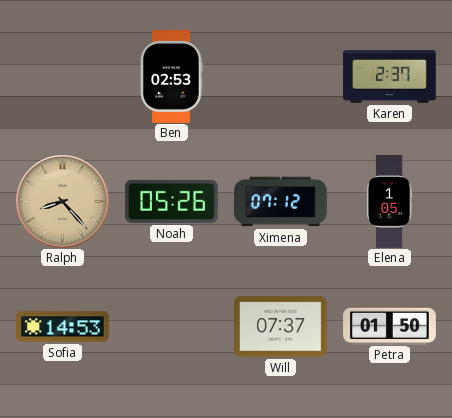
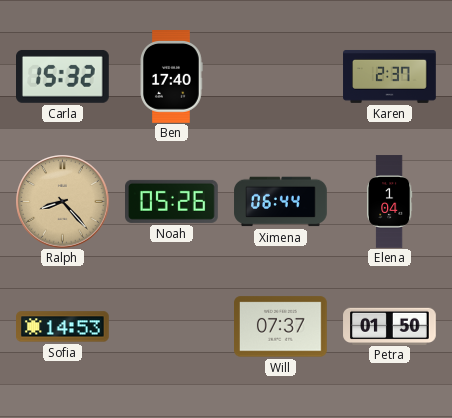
Carla: none -> 15:32 (63, 76)
Ben: 02:53 -> 17:40 (171, 77)
Ximena: 07:12 -> 06:44 (281, 202)
Elena: 1:05 -> 1:04 (389, 202)
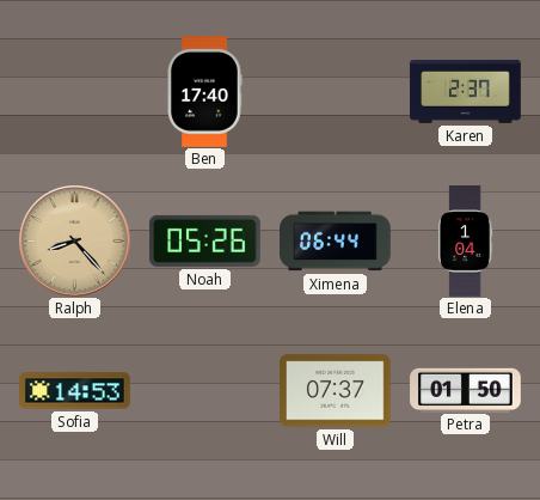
Carla: 15:32 -> none (63, 76)
